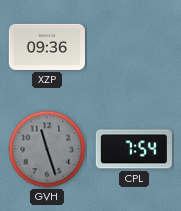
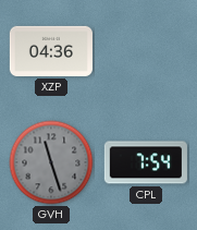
XZP: 09:36 -> 04:36 (51, 51)
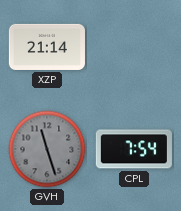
XZP: 04:36 -> 21:14 (47, 47)
